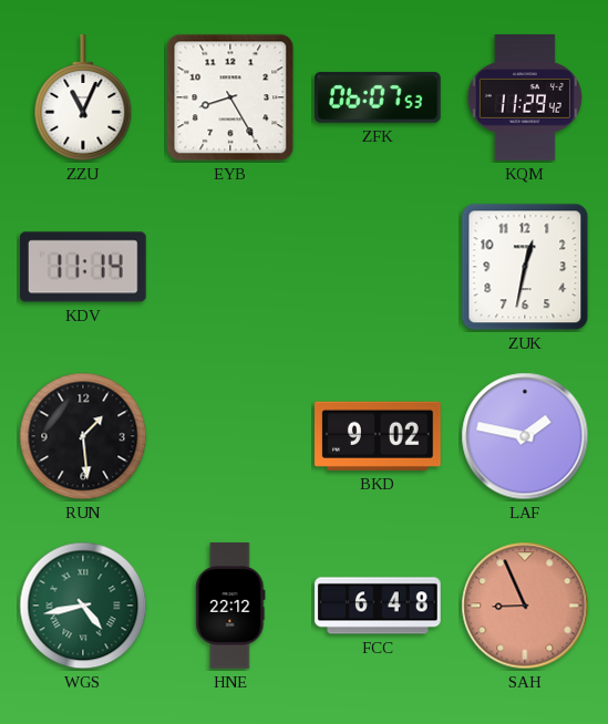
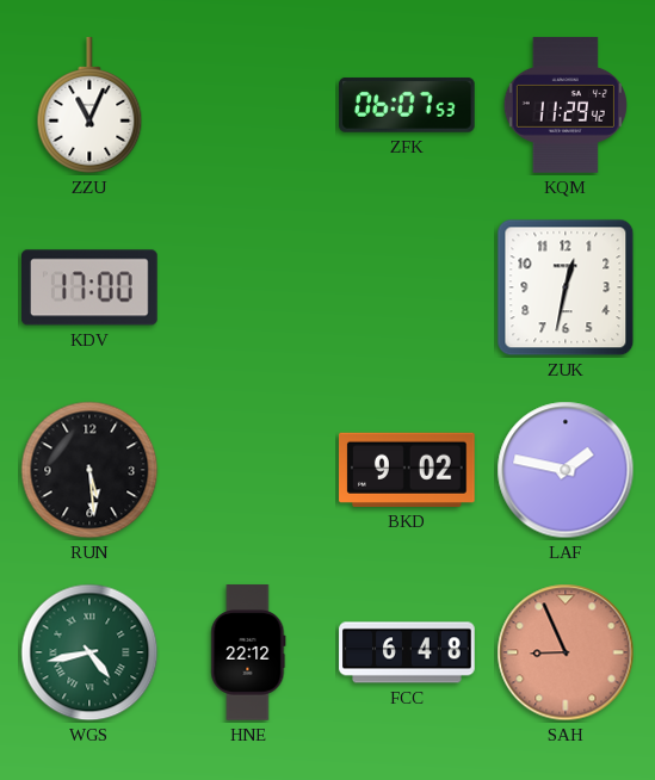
EYB: 8:25 -> none (230, 97)
KDV: 11:14 -> 17:00 (91, 287)
RUN: 1:29 -> 5:29 (89, 470)
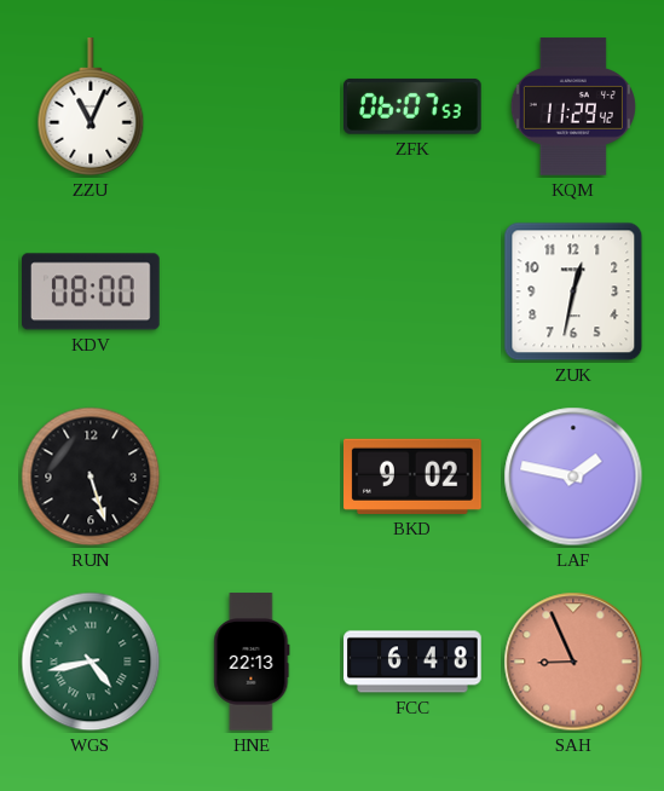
KDV: 17:00 -> 08:00 (92, 291)
RUN: 5:29 -> 5:27 (91, 477)
HNE: 22:12 -> 22:13 (252, 662)
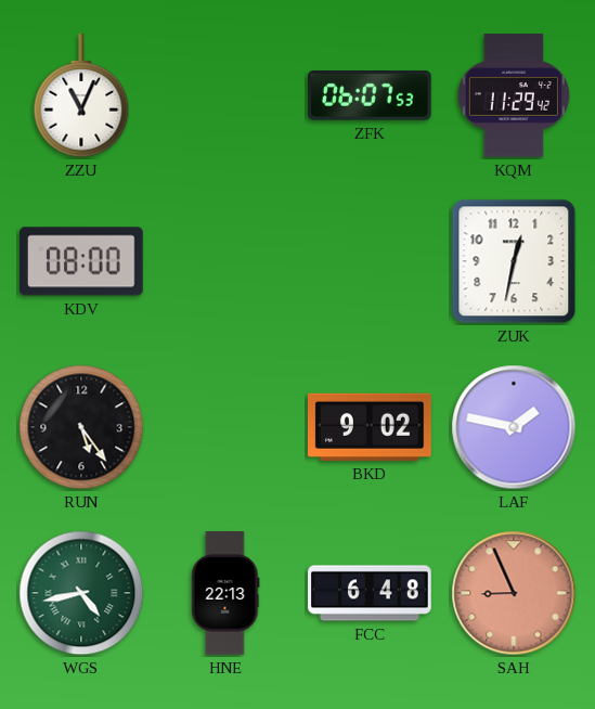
RUN: 5:27 -> 5:24 (81, 427)
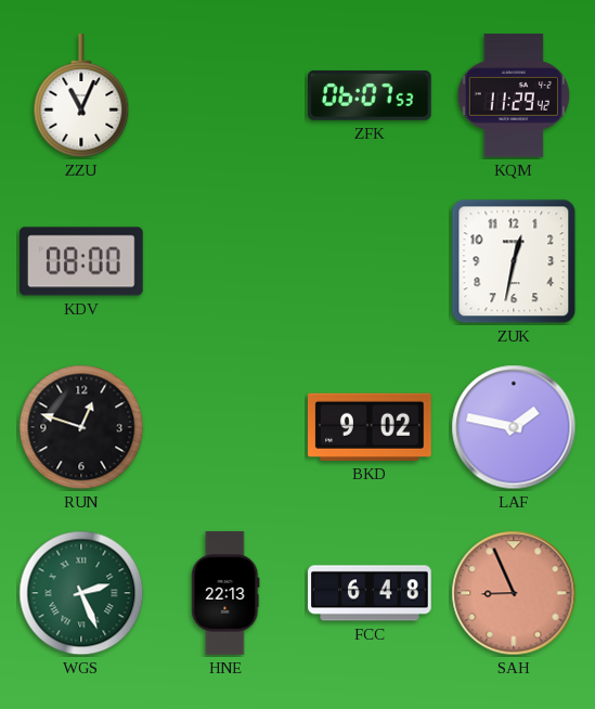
RUN: 5:24 -> 12:48 (81, 427)
WGS: 4:43 -> 2:26 (81, 593)
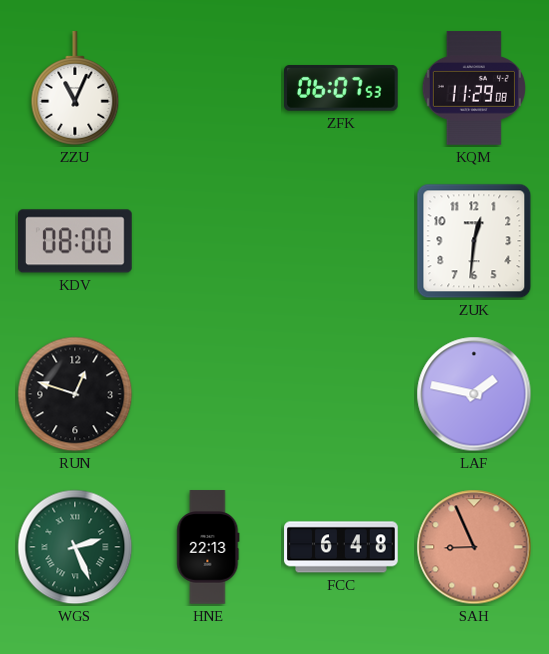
KQM: 11:29:42 -> 11:29:08 (474, 88)
ZUK: 12:32 -> 12:31 (474, 241)
BKD: 9:02 -> none (371, 427)
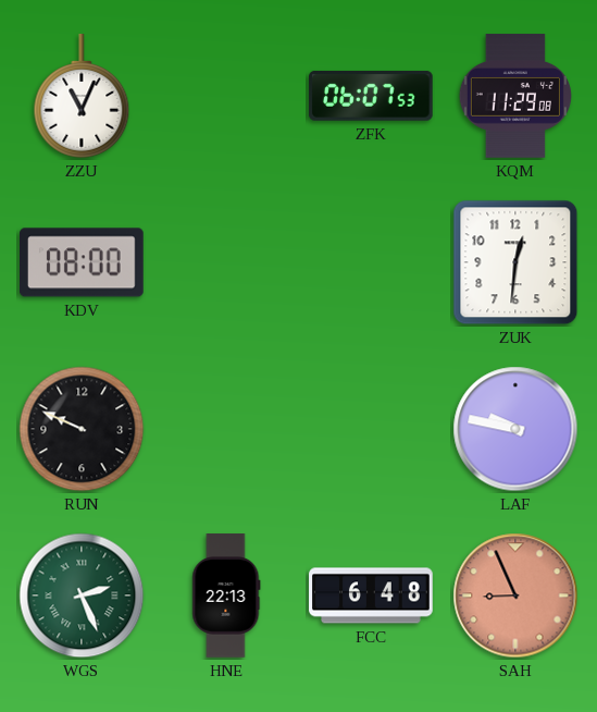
RUN: 12:48 -> 9:49 (82, 429)
LAF: 1:47 -> 9:47 (515, 429)
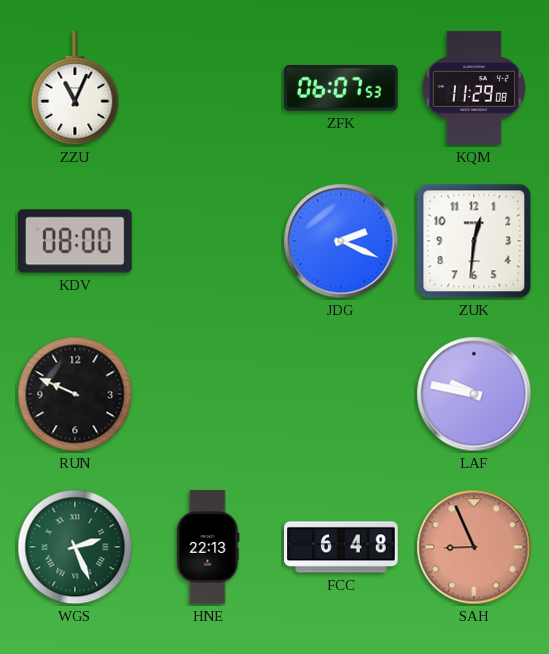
JDG: none -> 2:19 (341, 241)
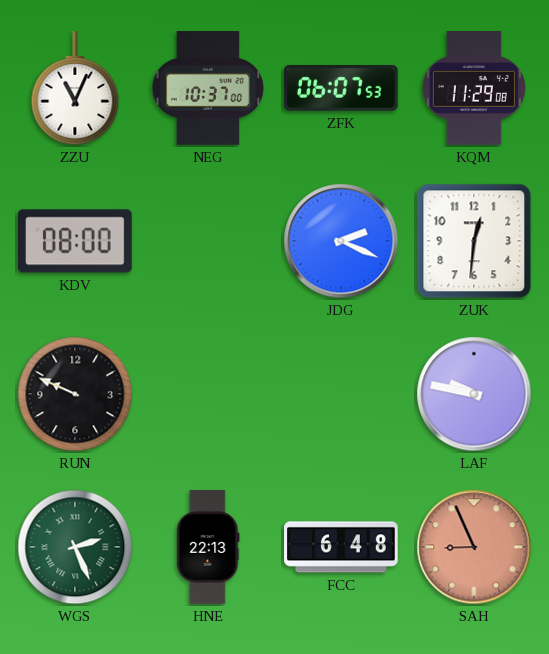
NEG: none -> 10:37 (208, 88)
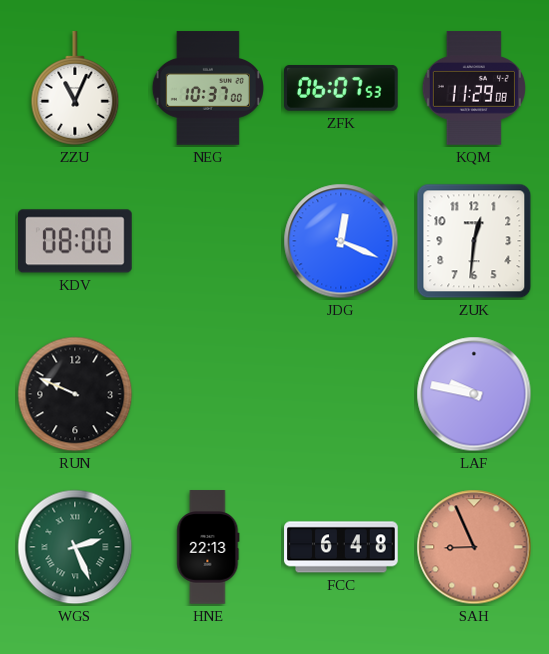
JDG: 2:19 -> 12:19 (341, 241)
